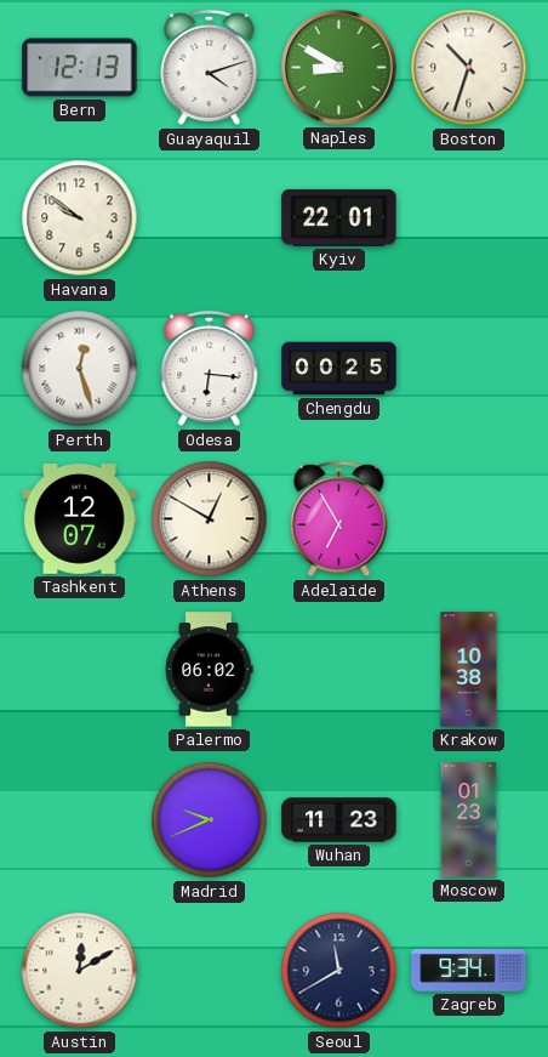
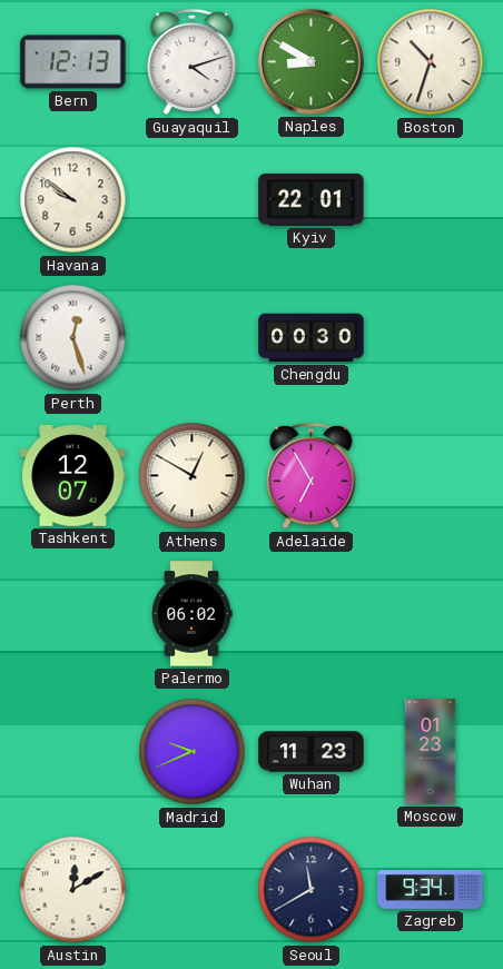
Odesa: 6:16 -> none (210, 369)
Chengdu: 00:25 -> 00:30 (312, 338)
Krakow: 10:38 -> none (469, 670)
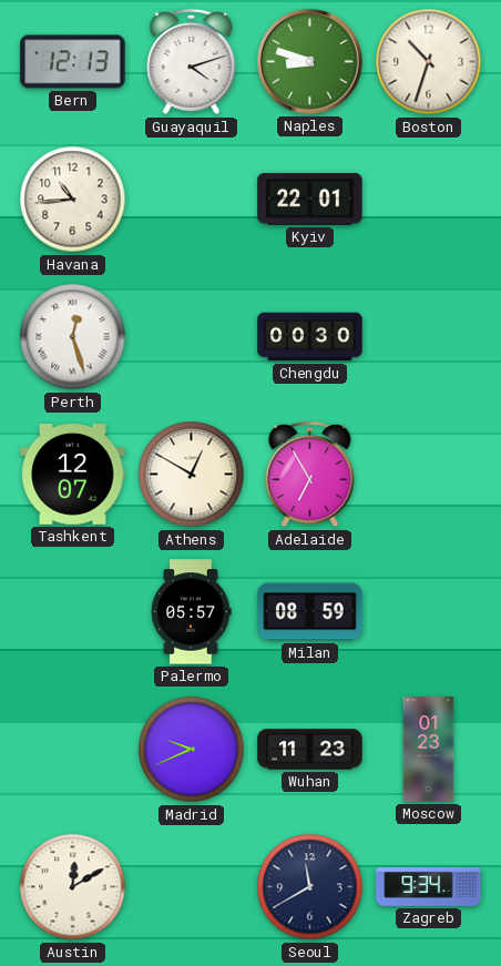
Naples: 8:50 -> 8:48 (310, 62)
Havana: 9:51 -> 10:44 (73, 200)
Palermo: 06:02 -> 05:57 (191, 612)
Milan: none -> 08:59 (310, 612)
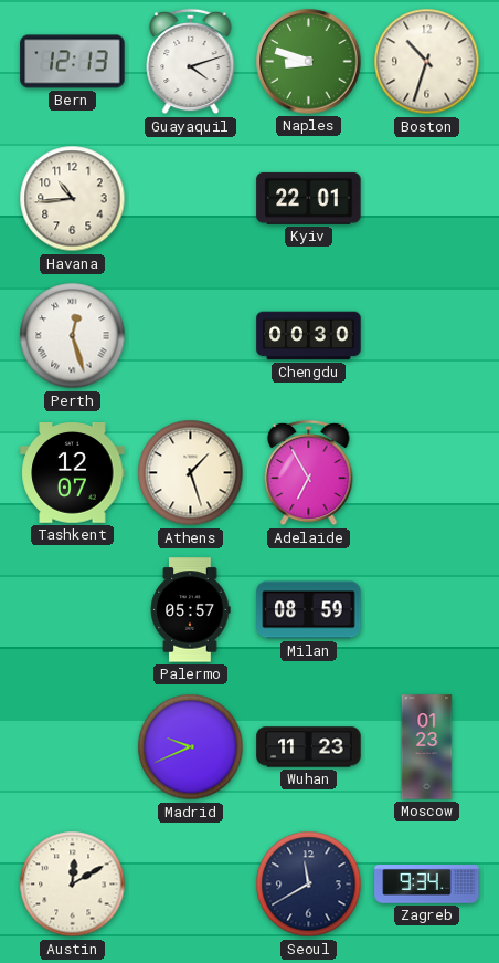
Athens: 12:50 -> 1:27 (191, 473)
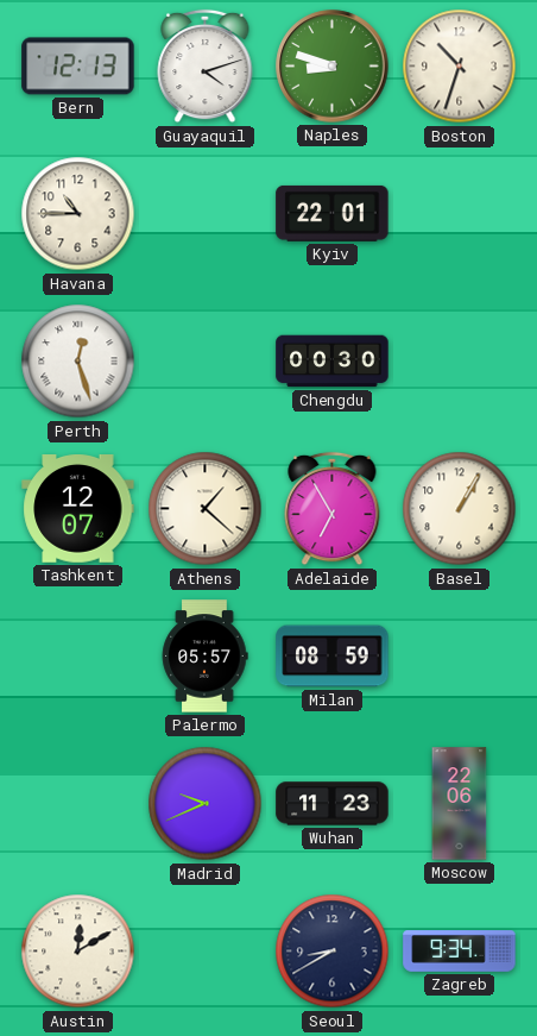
Havana: 10:44 -> 10:45 (78, 214)
Athens: 1:27 -> 1:22 (206, 509)
Basel: none -> 1:05 (460, 509)
Moscow: 01:23 -> 22:06 (460, 804)
Seoul: 11:40 -> 8:40 (333, 952)
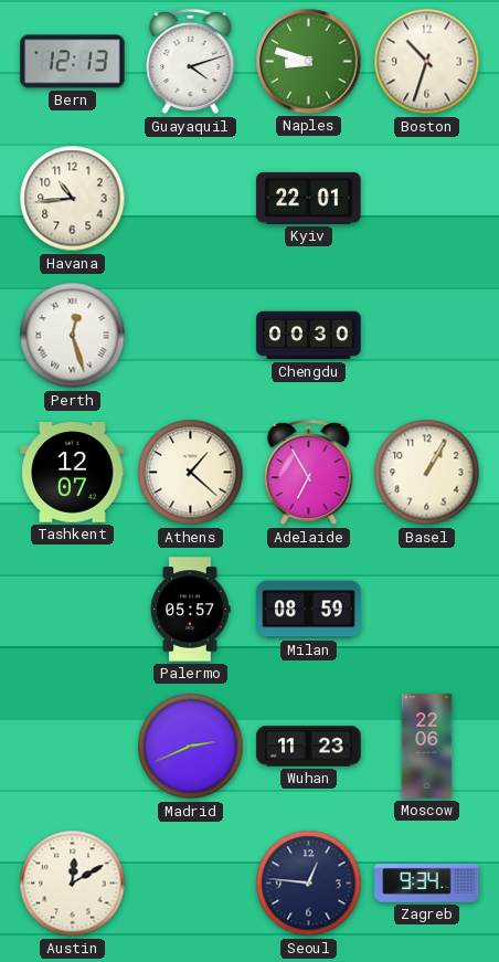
Havana: 10:45 -> 10:44 (73, 199)
Madrid: 9:41 -> 2:41 (191, 747)
Seoul: 8:40 -> 12:46 (309, 884)
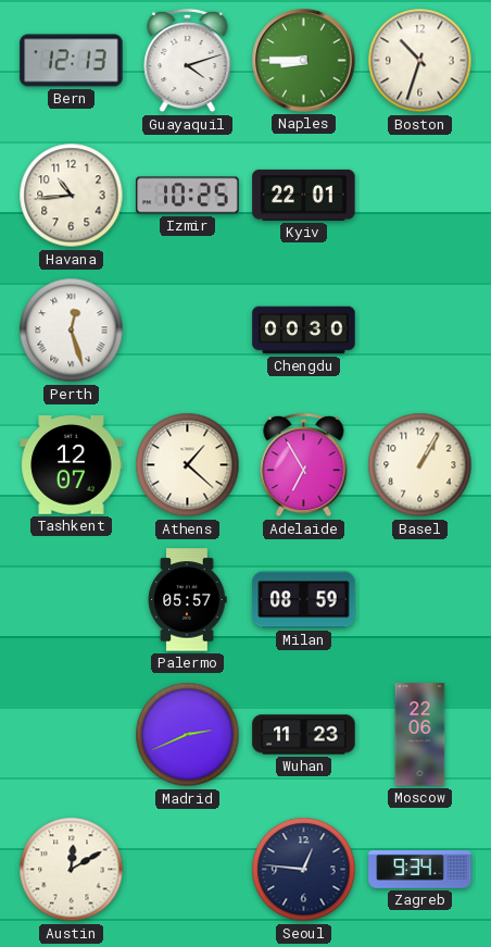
Naples: 8:48 -> 8:45 (304, 61)
Izmir: none -> 10:25 (188, 196)
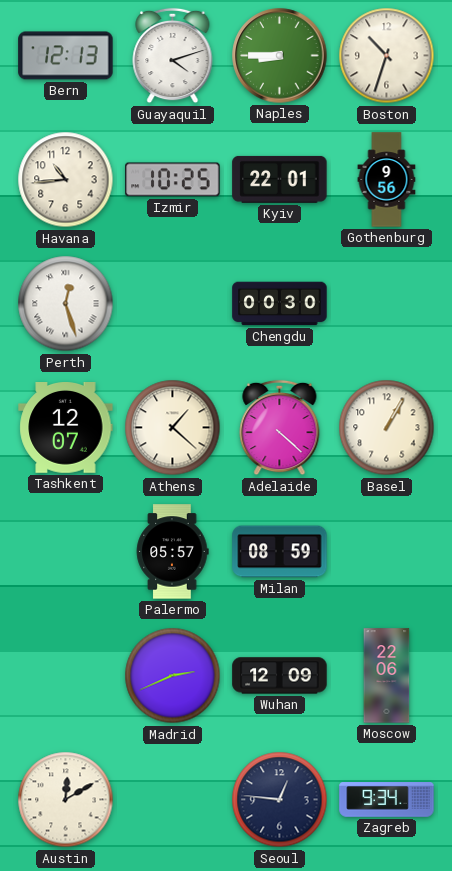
Gothenburg: none -> 9:56 (387, 180)
Adelaide: 6:55 -> 4:22 (280, 428)
Wuhan: 11:23 -> 12:09 (280, 676)
